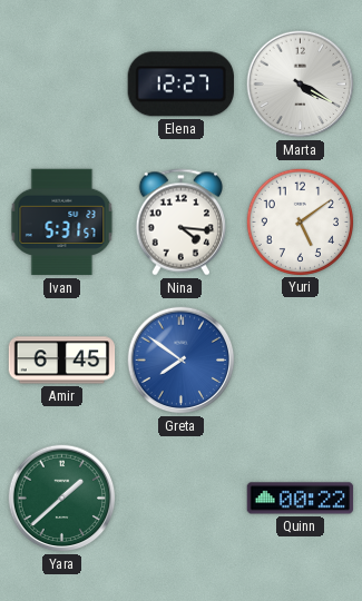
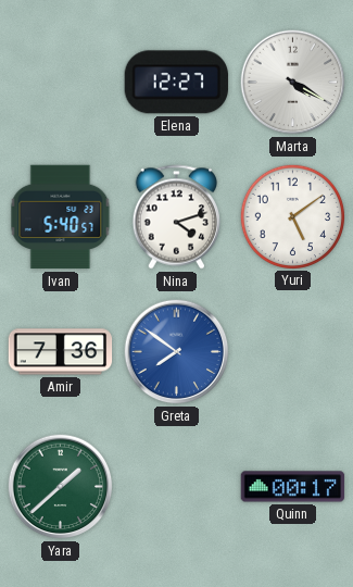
Ivan: 5:31 -> 5:40 (61, 217)
Nina: 4:16 -> 4:12 (176, 217)
Amir: 6:45 -> 7:36 (61, 352)
Quinn: 00:22 -> 00:17 (293, 487)
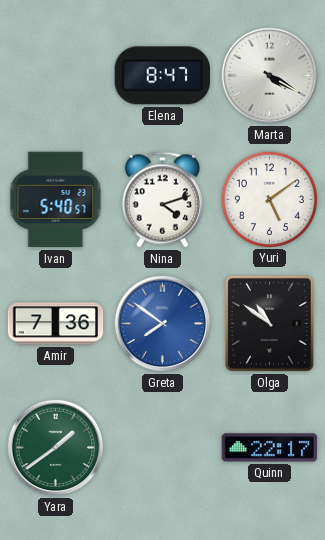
Elena: 12:27 -> 8:47 (162, 76)
Olga: none -> 10:51 (269, 324)
Yara: 1:38 -> 1:39 (56, 448)
Quinn: 00:17 -> 22:17 (270, 448)
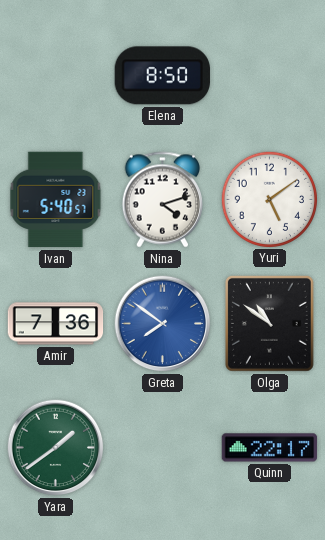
Elena: 8:47 -> 8:50 (162, 76)
Marta: 4:20 -> none (270, 76)
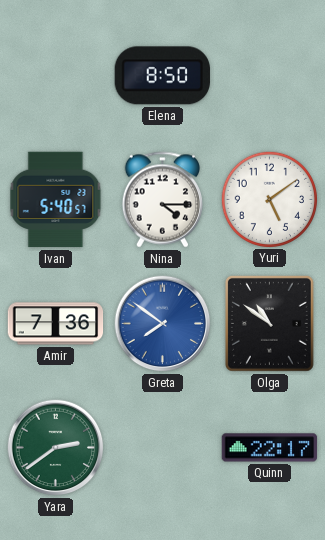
Nina: 4:12 -> 4:15 (162, 200)
Yara: 1:39 -> 2:39 (56, 448)
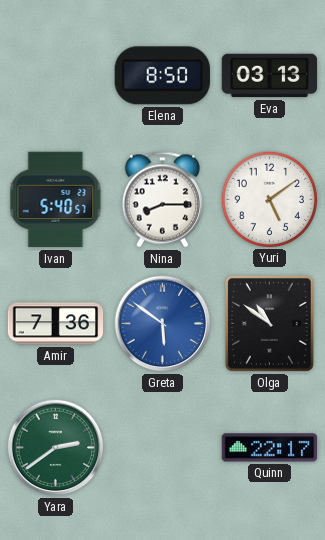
Eva: none -> 03:13 (270, 76)
Nina: 4:15 -> 8:15 (162, 200)
Greta: 7:51 -> 5:51 (163, 324)
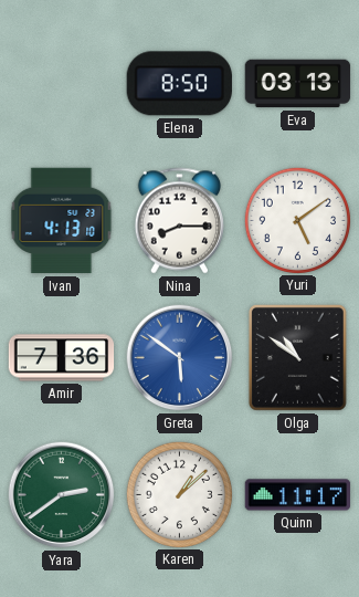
Ivan: 5:40 -> 4:13 (62, 221)
Karen: none -> 1:08 (179, 494)
Quinn: 22:17 -> 11:17 (298, 495)
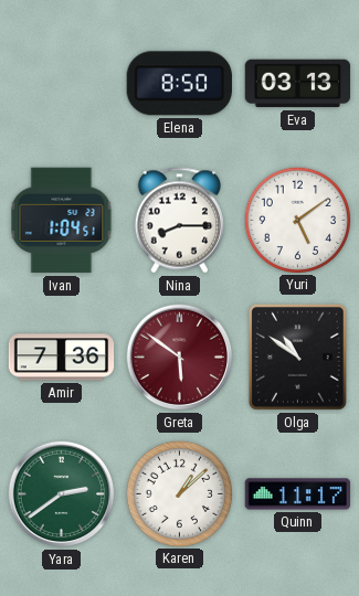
Ivan: 4:13 -> 1:04 (62, 221)
Greta dial: blue -> burgundy (180, 358)
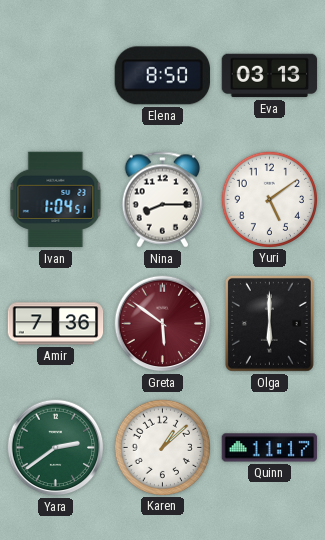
Olga: 10:51 -> 6:00 (269, 324)
